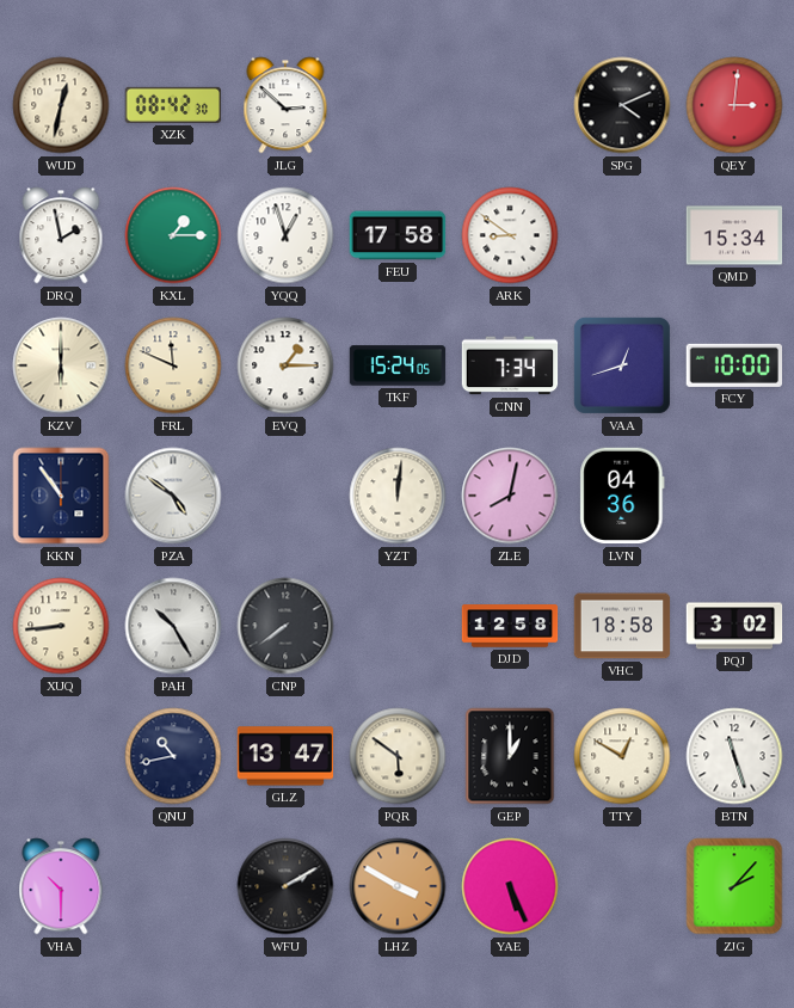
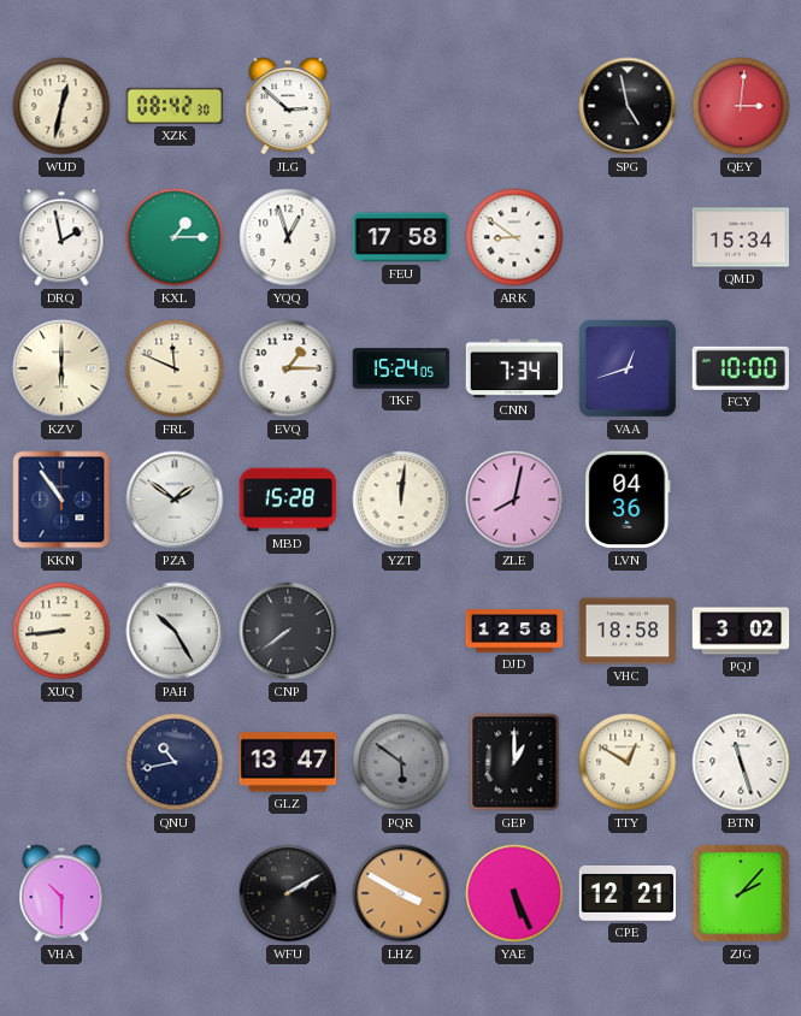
SPG: 4:11 -> 4:58 (628, 106)
PZA: 4:51 -> 1:51 (175, 500)
MBD: none -> 15:28 (288, 500)
PQR dial: cream -> grey (401, 762)
CPE: none -> 12:21 (628, 893)
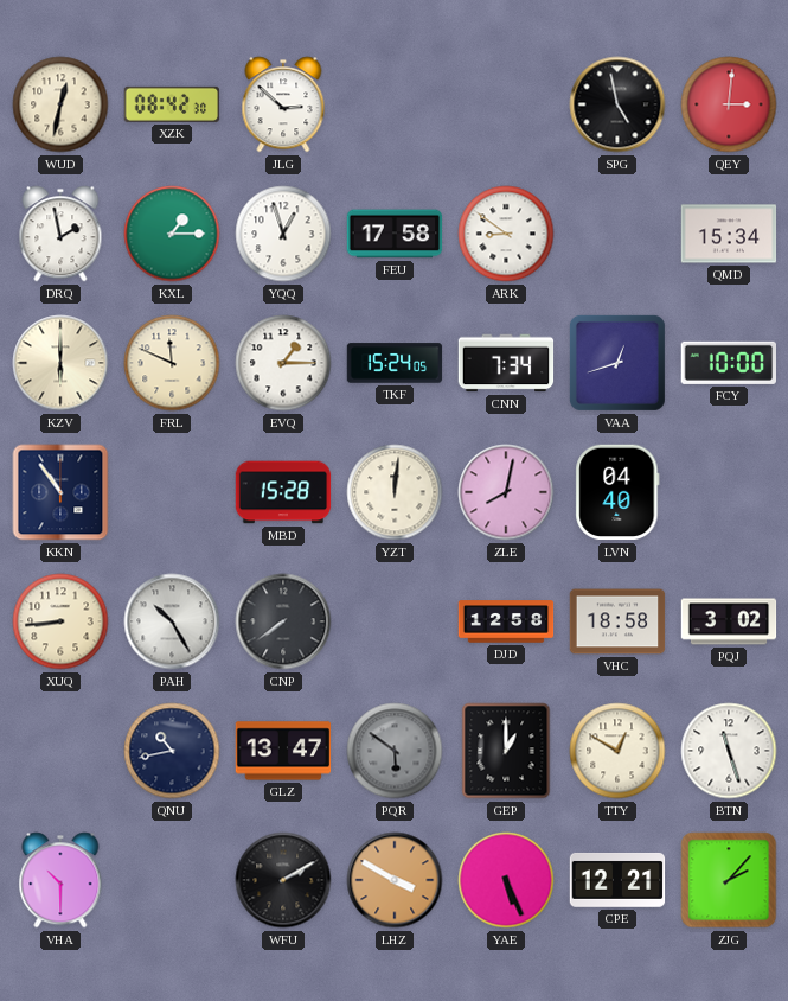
PZA: 1:51 -> none (175, 500)
LVN: 04:36 -> 04:40 (617, 492)
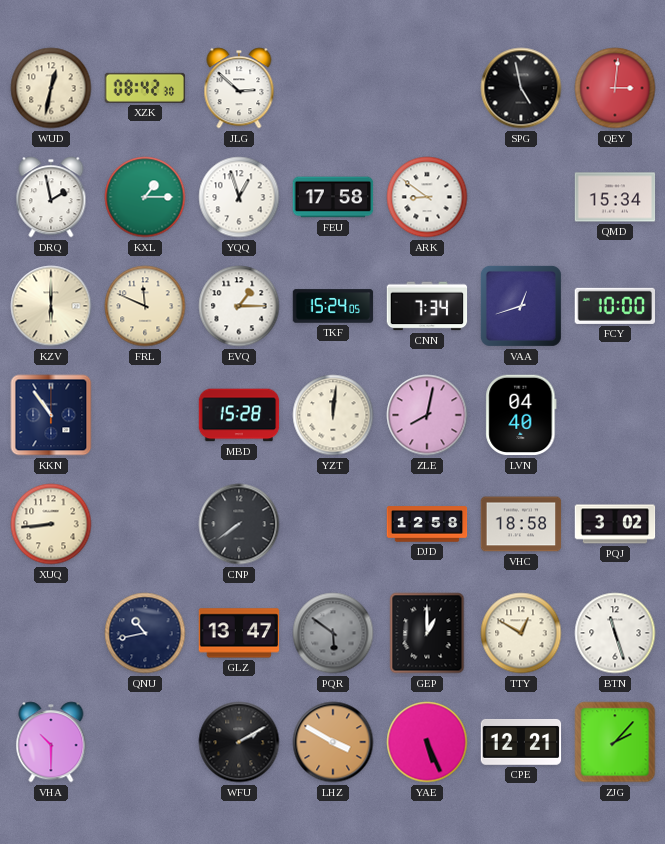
PAH: 10:25 -> none (172, 621)
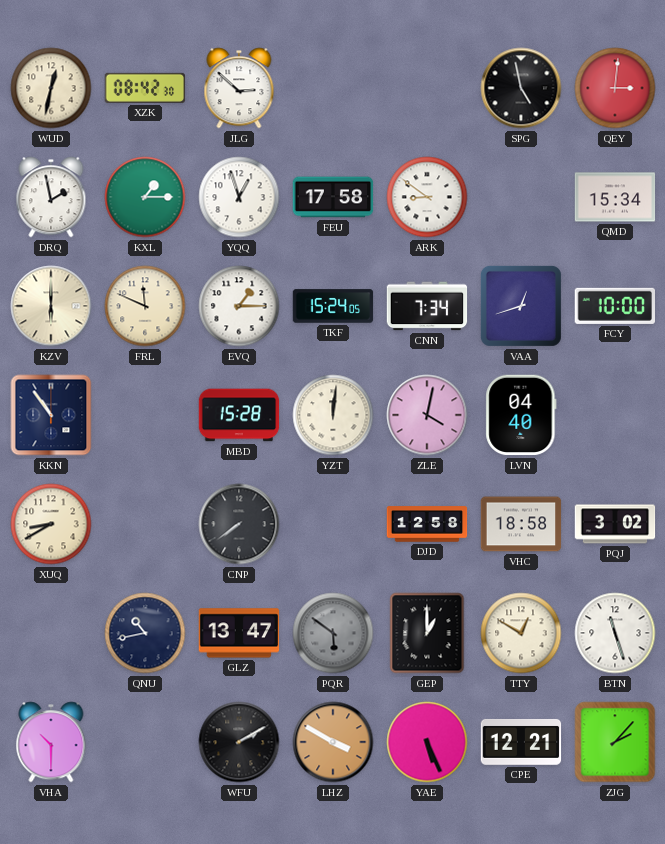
ZLE: 8:02 -> 4:02 (427, 415)
XUQ: 8:44 -> 8:40 (51, 524)
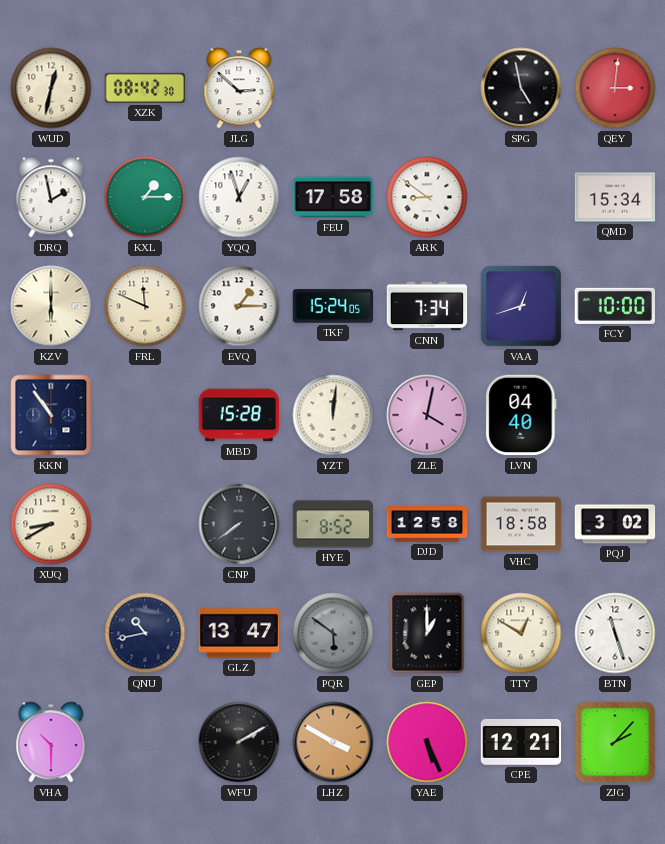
HYE: none -> 8:52 (333, 524)
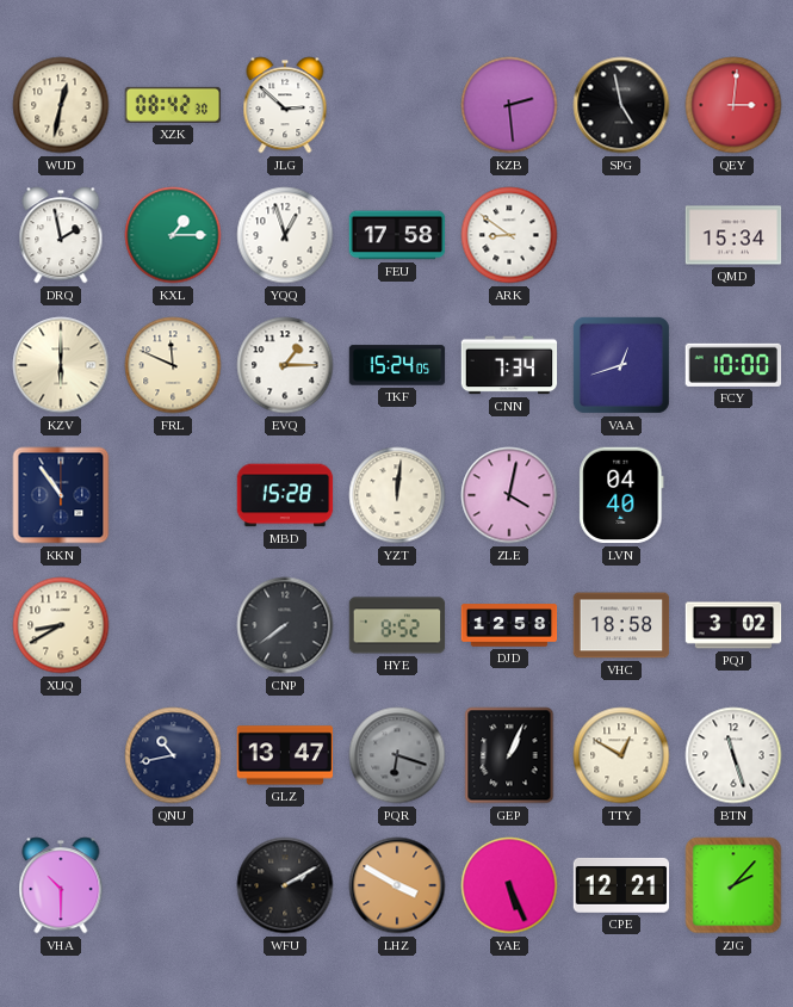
KZB: none -> 2:29 (509, 105)
PQR: 5:51 -> 6:18 (397, 755)
GEP: 1:00 -> 1:04 (509, 755)
